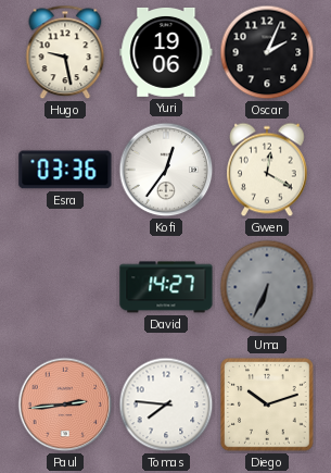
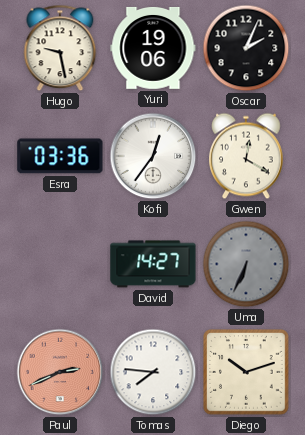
Paul: 2:44 -> 2:41 (60, 372)
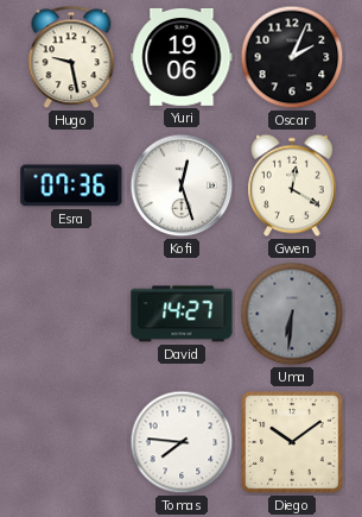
Esra: 03:36 -> 07:36 (71, 185)
Kofi: 12:36 -> 12:27 (182, 185)
Uma: 6:34 -> 6:31 (292, 314)
Paul: 2:41 -> none (60, 372)
Diego: 10:12 -> 10:09 (293, 443)
